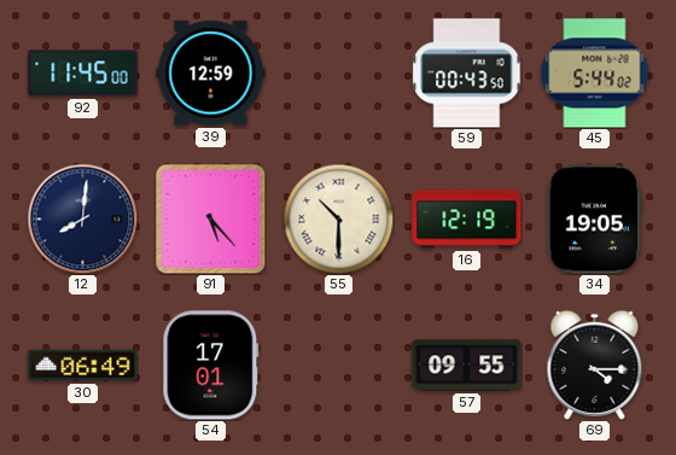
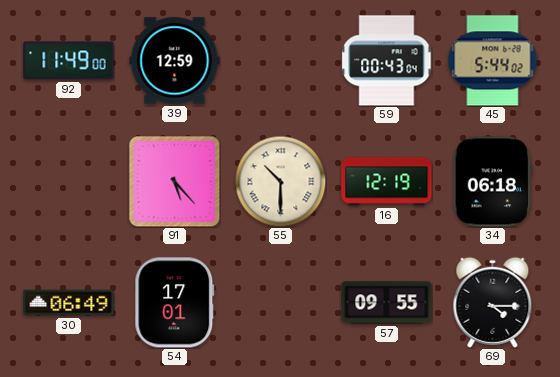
92: 11:45 -> 11:49 (69, 61)
59: 00:43:50 -> 00:43:04 (387, 61)
12: 8:01 -> none (82, 218)
34: 19:05 -> 06:18 (492, 182)
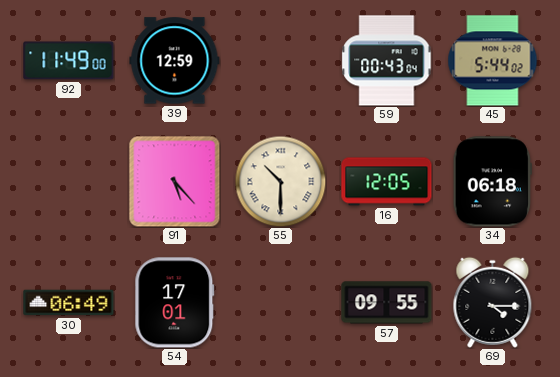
16: 12:19 -> 12:05 (387, 182)
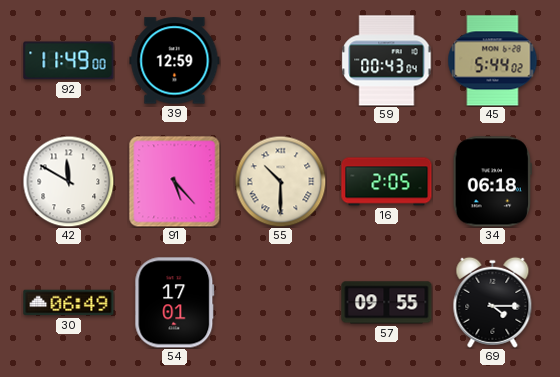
42: none -> 11:50 (68, 181)
16: 12:05 -> 2:05 (387, 182)
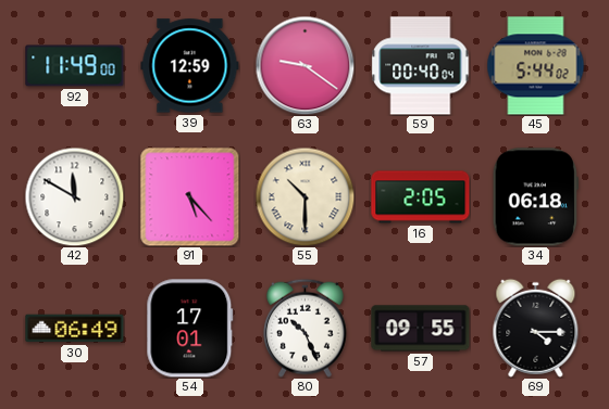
63: none -> 9:21 (304, 65)
59: 00:43 -> 00:40 (421, 66)
80: none -> 10:26 (304, 328)
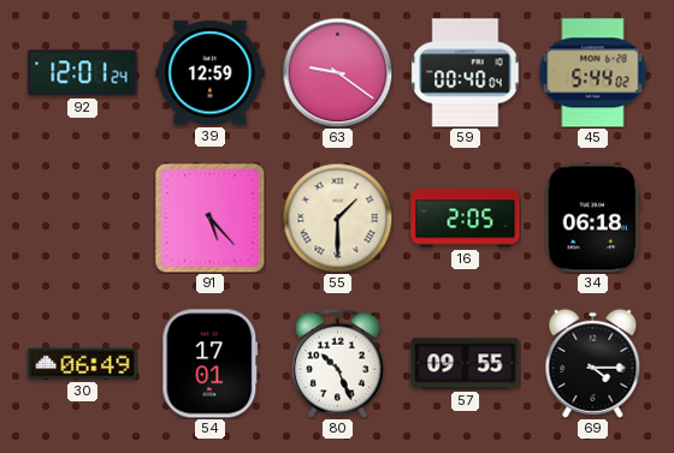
92: 11:49 -> 12:01 (83, 73)
42: 11:50 -> none (74, 196)
55: 10:30 -> 1:30 (337, 217)
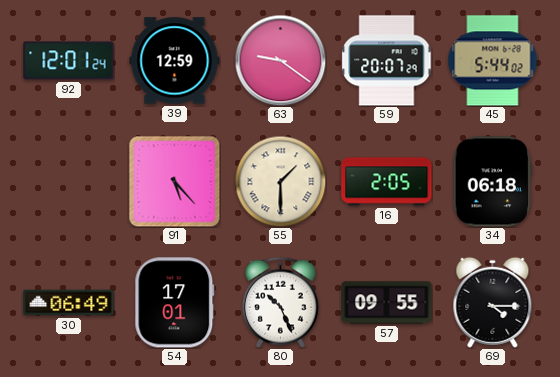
59: 00:40 -> 20:07 (387, 61)
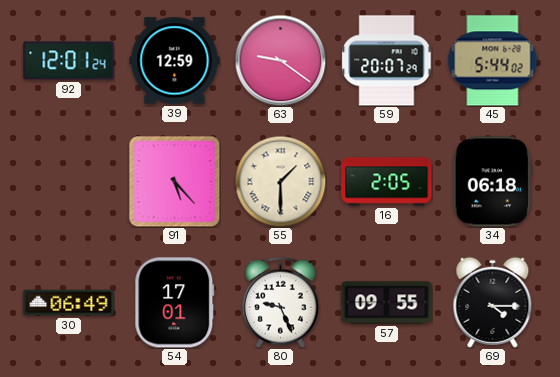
80: 10:26 -> 9:26 (280, 302)
